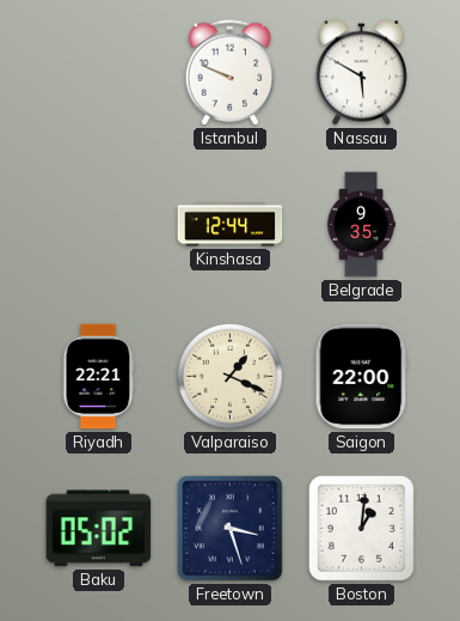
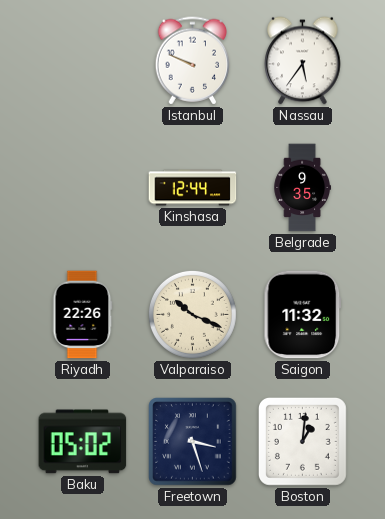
Nassau: 5:50 -> 5:36 (303, 61)
Riyadh: 22:21 -> 22:26 (83, 315)
Valparaiso: 1:19 -> 10:19 (192, 314)
Saigon: 22:00 -> 11:32 (303, 315)
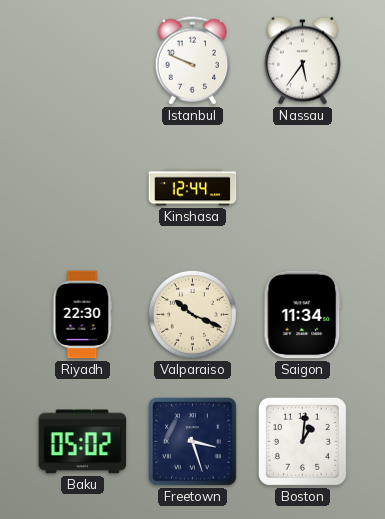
Belgrade: 9:35 -> none (302, 188)
Riyadh: 22:26 -> 22:30 (83, 315)
Saigon: 11:32 -> 11:34 (303, 315)
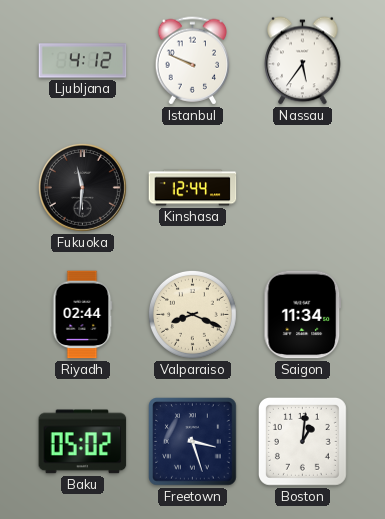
Ljubljana: none -> 4:12 (83, 61)
Fukuoka: none -> 11:31 (82, 187)
Riyadh: 22:30 -> 02:44 (83, 315)
Valparaiso: 10:19 -> 8:19 (192, 314)
